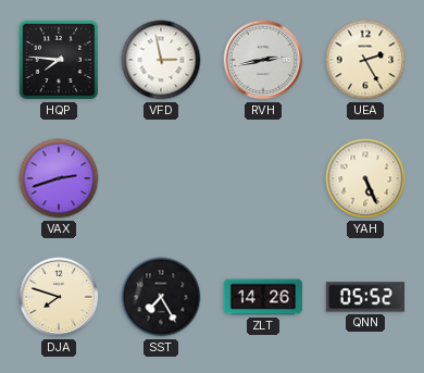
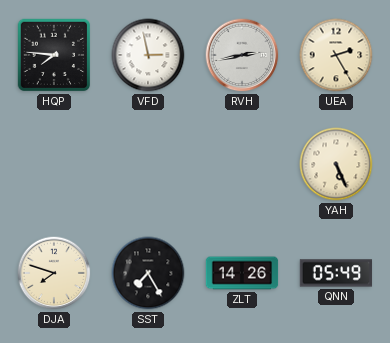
VAX: 2:42 -> none (59, 178)
QNN: 05:52 -> 05:49 (336, 273)
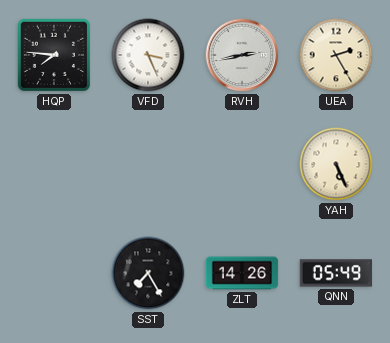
VFD: 2:58 -> 3:26 (148, 55)
DJA: 7:48 -> none (54, 273)
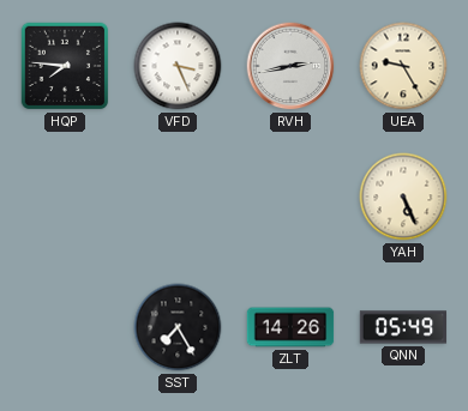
UEA: 2:25 -> 9:25 (403, 66)
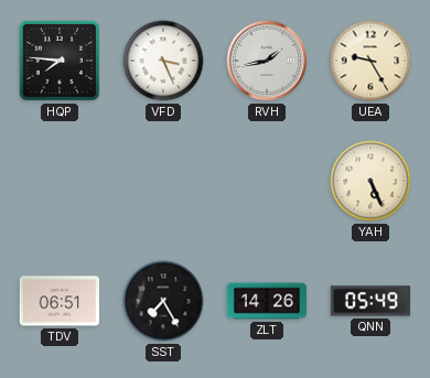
RVH: 2:43 -> 1:43 (267, 61)
TDV: none -> 06:51 (60, 301)
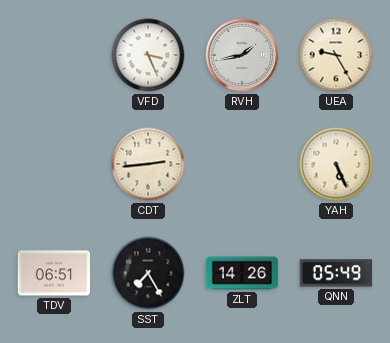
HQP: 7:46 -> none (60, 61)
CDT: none -> 2:44 (148, 164)
